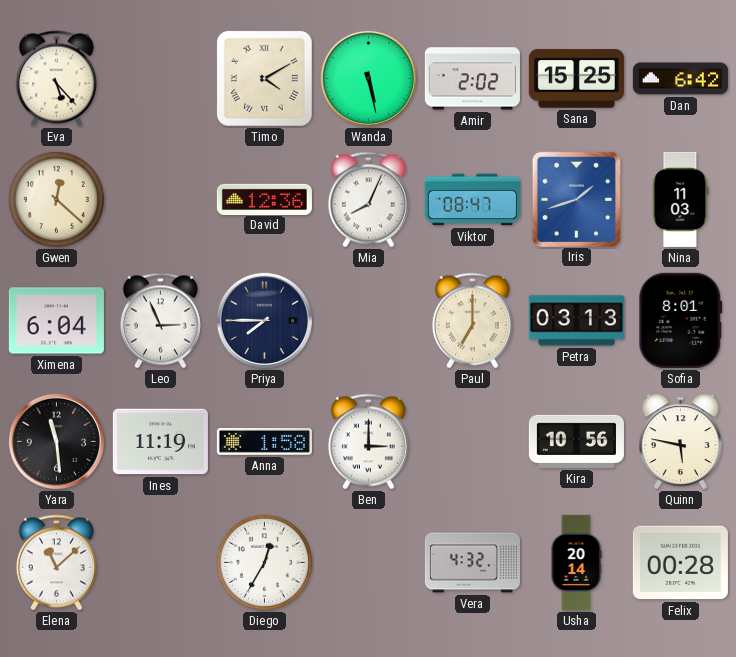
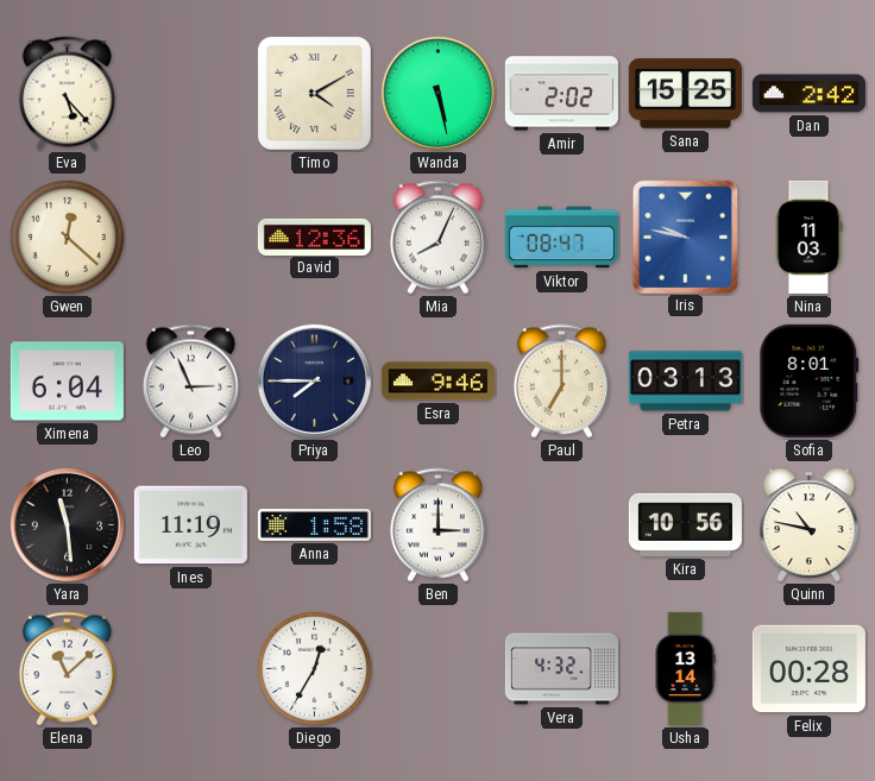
Dan: 6:42 -> 2:42 (808, 94)
Iris: 1:42 -> 9:47 (685, 237)
Esra: none -> 9:46 (437, 382)
Quinn: 5:47 -> 10:47 (810, 525)
Usha: 20:14 -> 13:14 (685, 668)
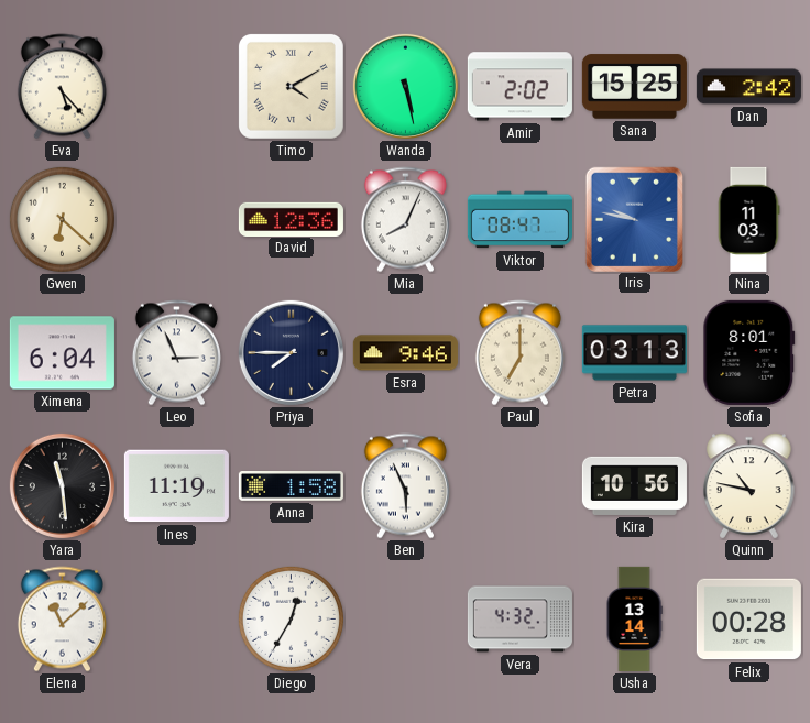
Gwen: 12:22 -> 6:22 (62, 219)
Ben: 3:00 -> 5:56 (405, 486)
